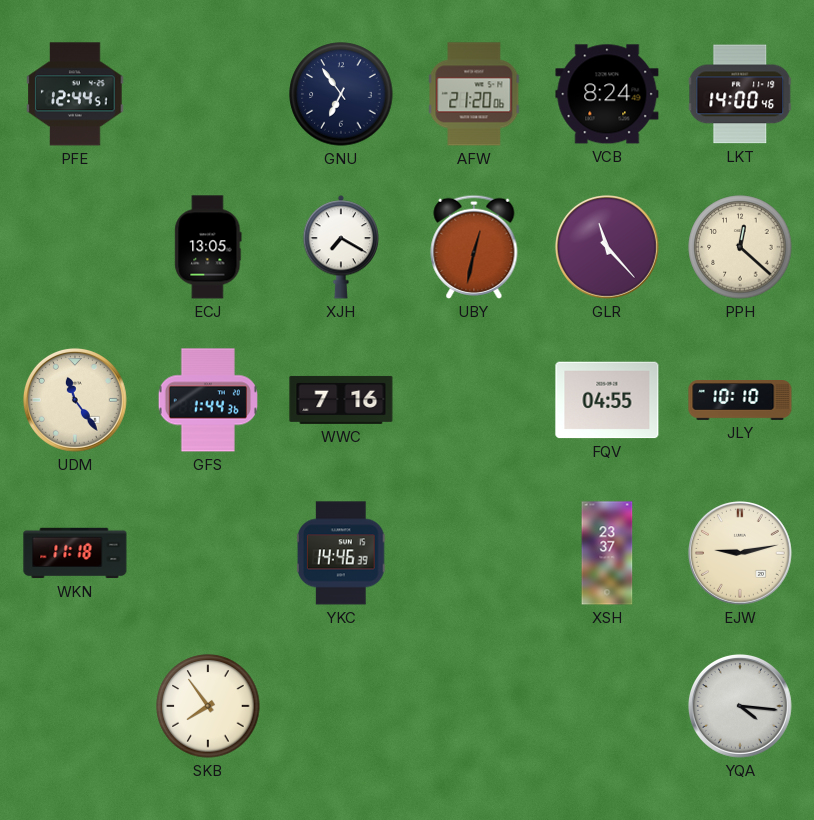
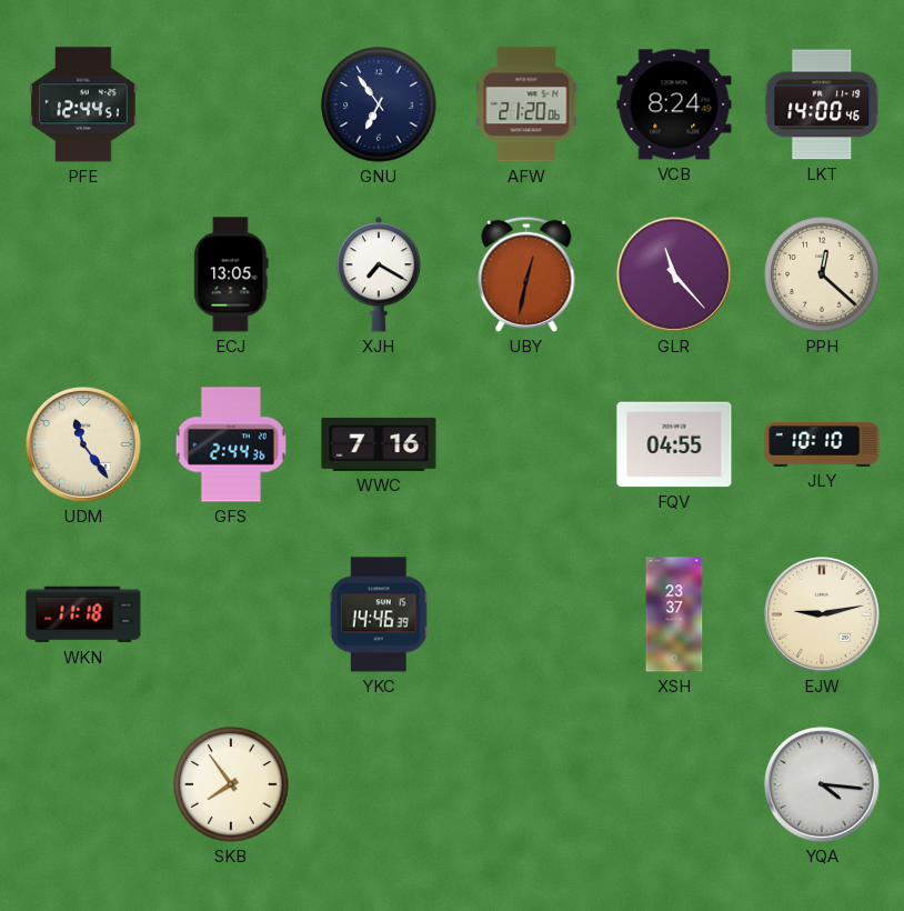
GFS: 1:44 -> 2:44 (231, 444)
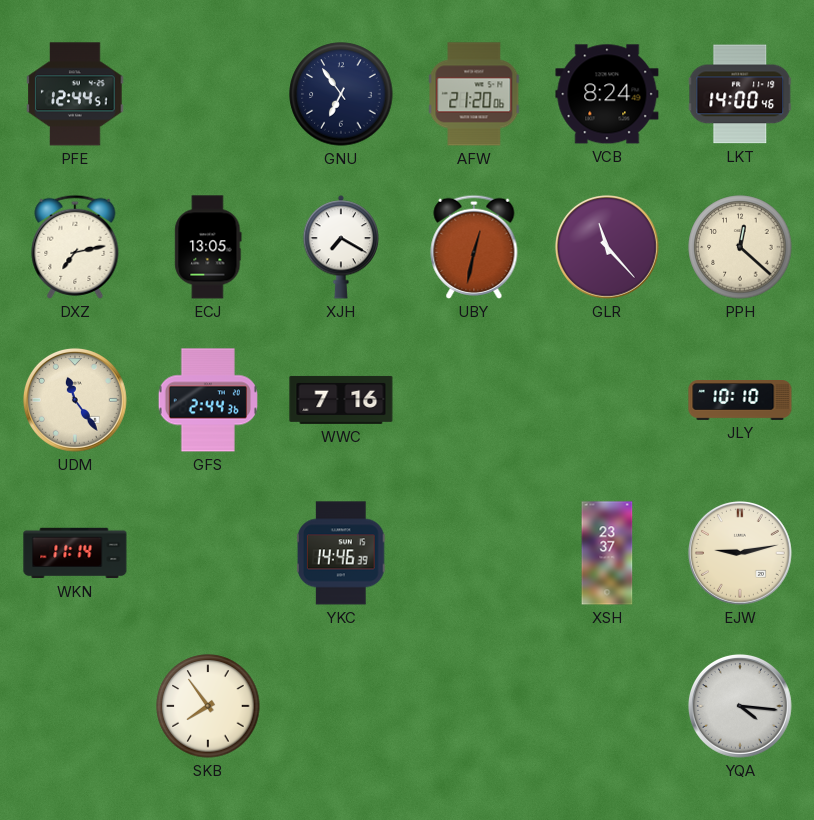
DXZ: none -> 7:13 (75, 247)
FQV: 04:55 -> none (674, 444)
WKN: 11:18 -> 11:14 (75, 553)
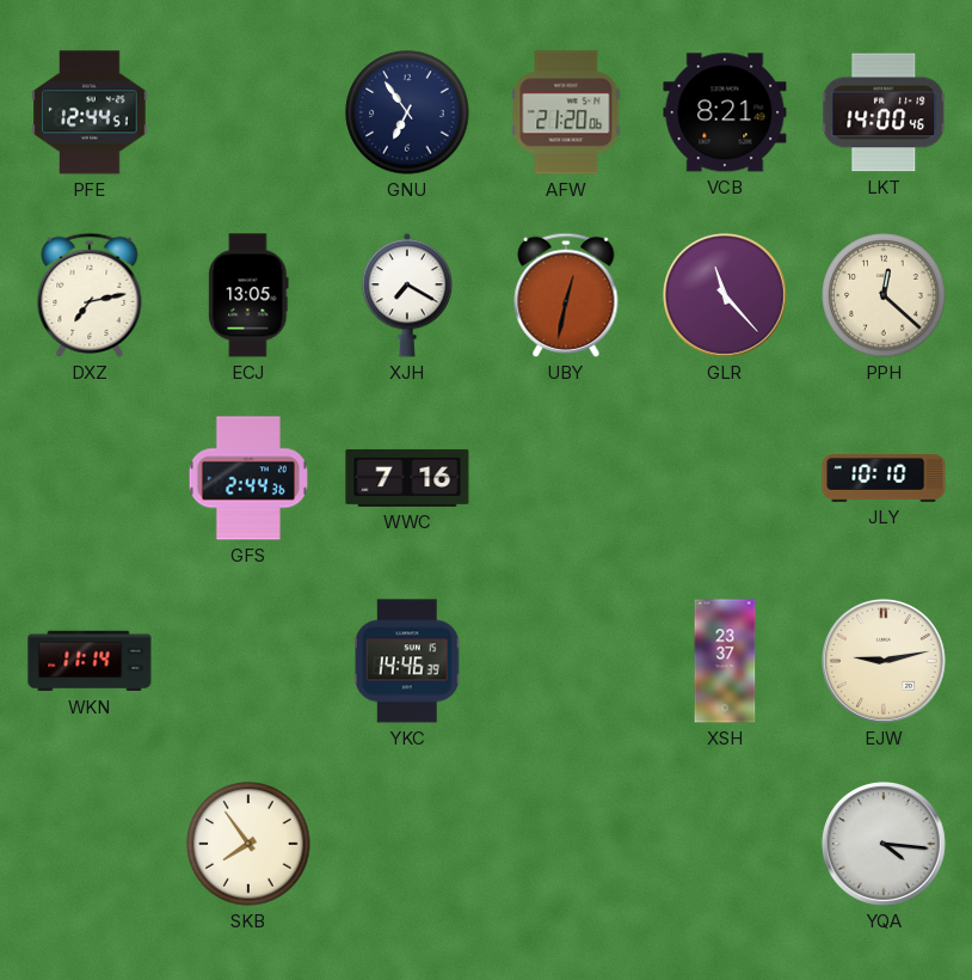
VCB: 8:24 -> 8:21 (725, 112)
UDM: 11:24 -> none (75, 400)
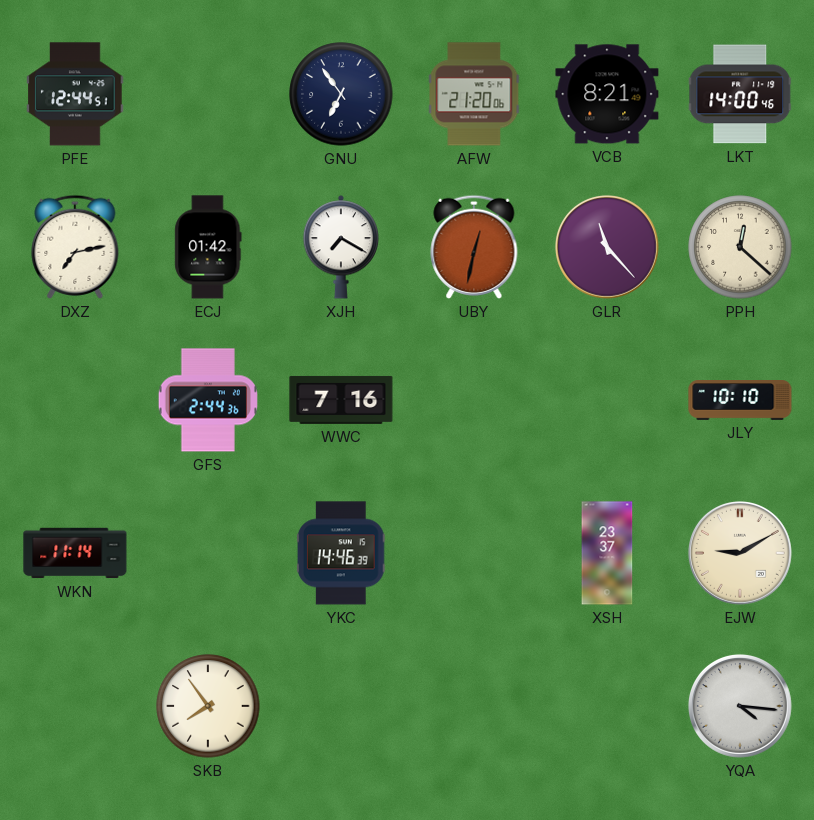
ECJ: 13:05 -> 01:42 (208, 247)
EJW: 9:13 -> 9:10 (740, 553)
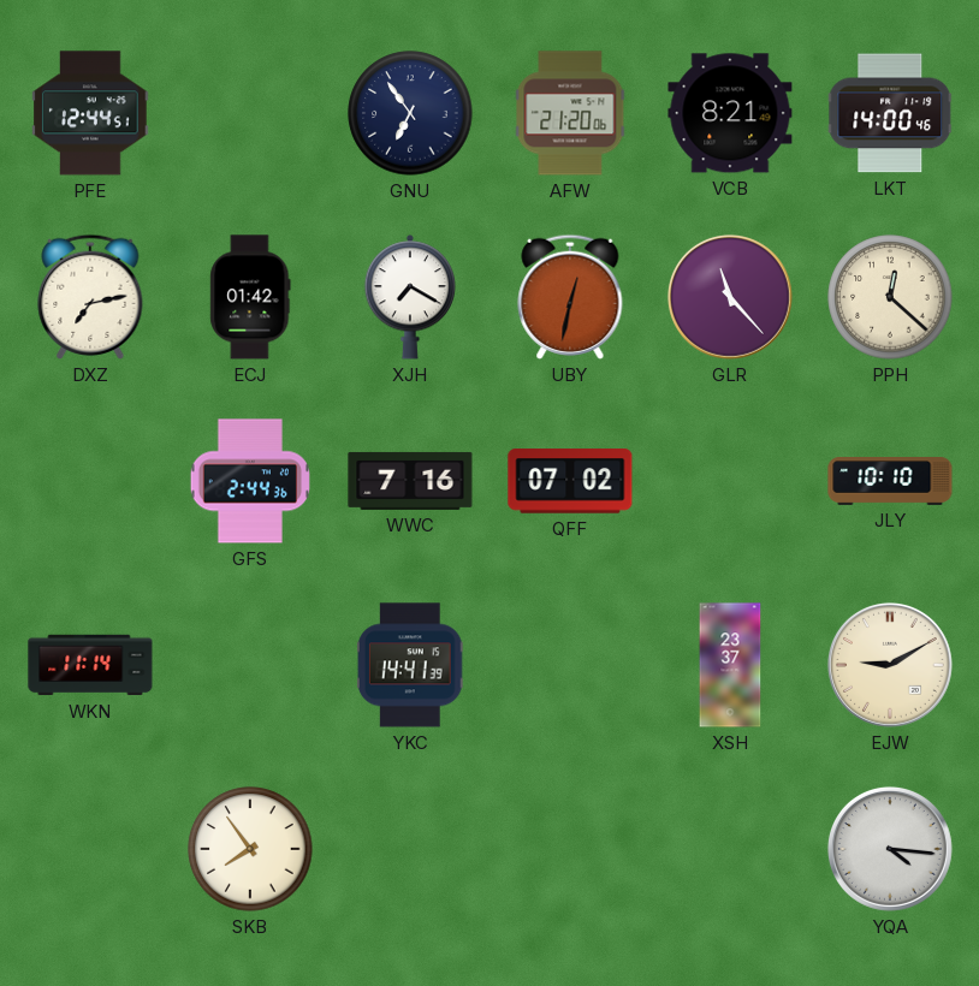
QFF: none -> 07:02 (570, 481)
YKC: 14:46 -> 14:41 (410, 665)
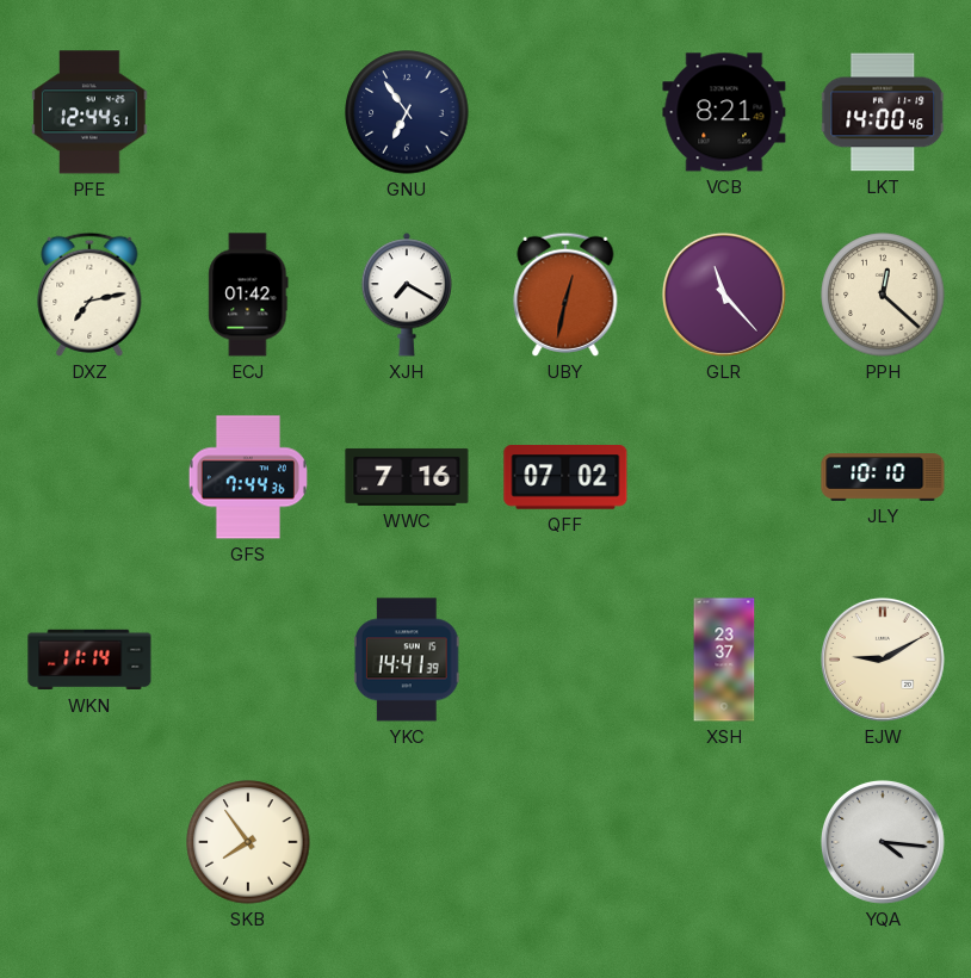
AFW: 21:20 -> none (570, 113)
GFS: 2:44 -> 7:44 (248, 477)
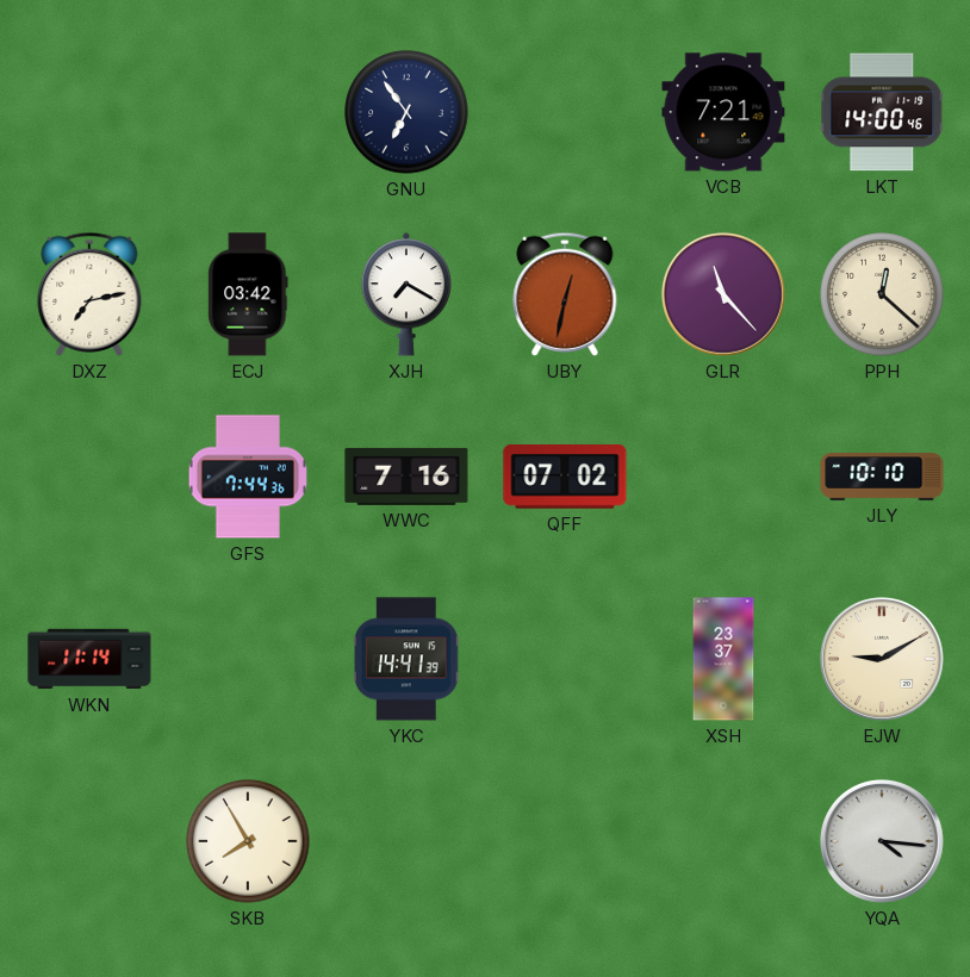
PFE: 12:44 -> none (89, 112)
VCB: 8:21 -> 7:21 (723, 112)
ECJ: 01:42 -> 03:42 (248, 294)
SKB: 7:54 -> 7:55 (248, 841)
